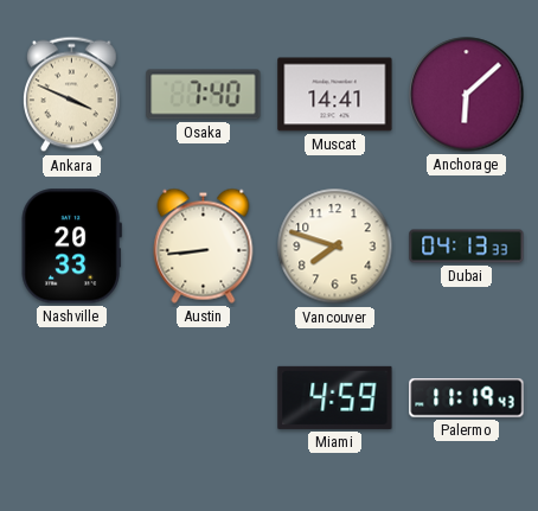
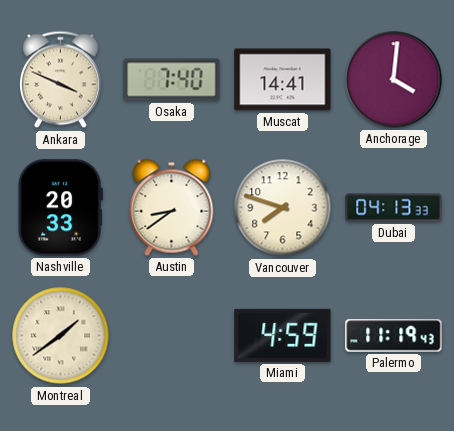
Anchorage: 6:08 -> 4:01 (394, 80)
Austin: 8:44 -> 8:39 (172, 207)
Montreal: none -> 1:39 (61, 336)
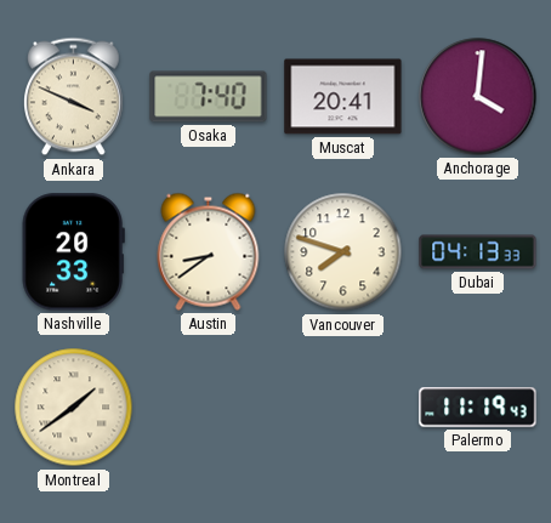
Muscat: 14:41 -> 20:41 (343, 97)
Miami: 4:59 -> none (283, 335)
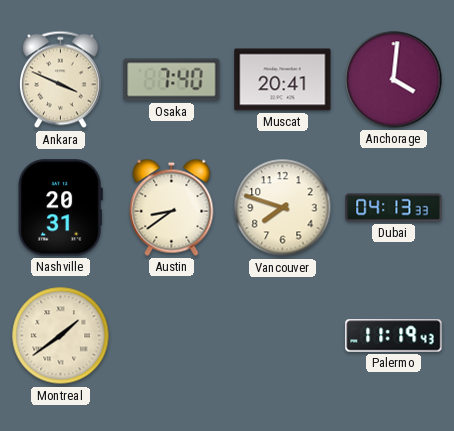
Nashville: 20:33 -> 20:31 (60, 208)
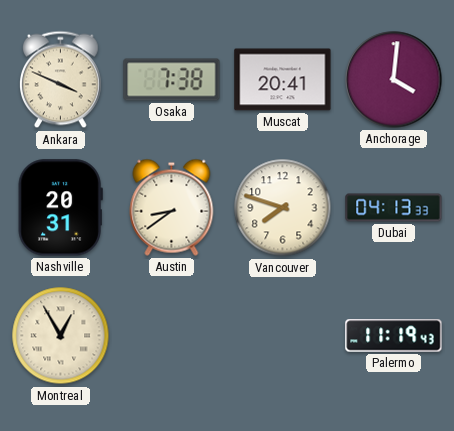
Osaka: 7:40 -> 7:38 (172, 80)
Montreal: 1:39 -> 12:55 (61, 336)
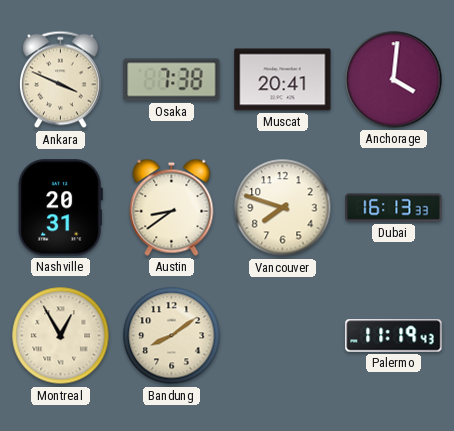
Dubai: 04:13 -> 16:13 (394, 208)
Bandung: none -> 8:09 (172, 336)
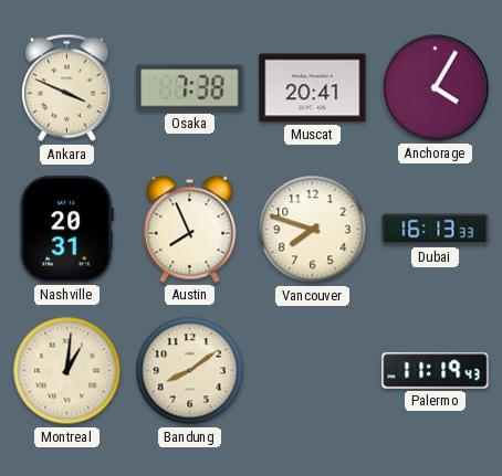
Anchorage: 4:01 -> 4:05 (436, 88)
Austin: 8:39 -> 7:56 (190, 229)
Montreal: 12:55 -> 1:01 (67, 371)
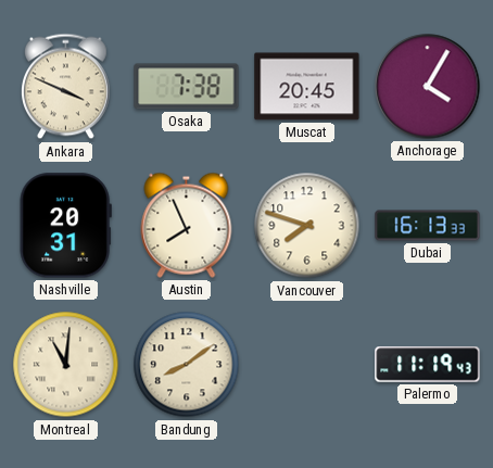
Muscat: 20:41 -> 20:45 (307, 87)
Montreal: 1:01 -> 11:01 (66, 365)
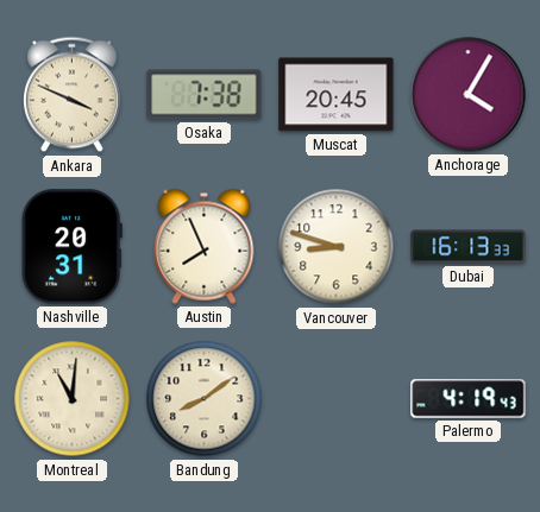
Vancouver: 7:48 -> 8:48 (337, 247)
Palermo: 11:19 -> 4:19 (469, 399)
